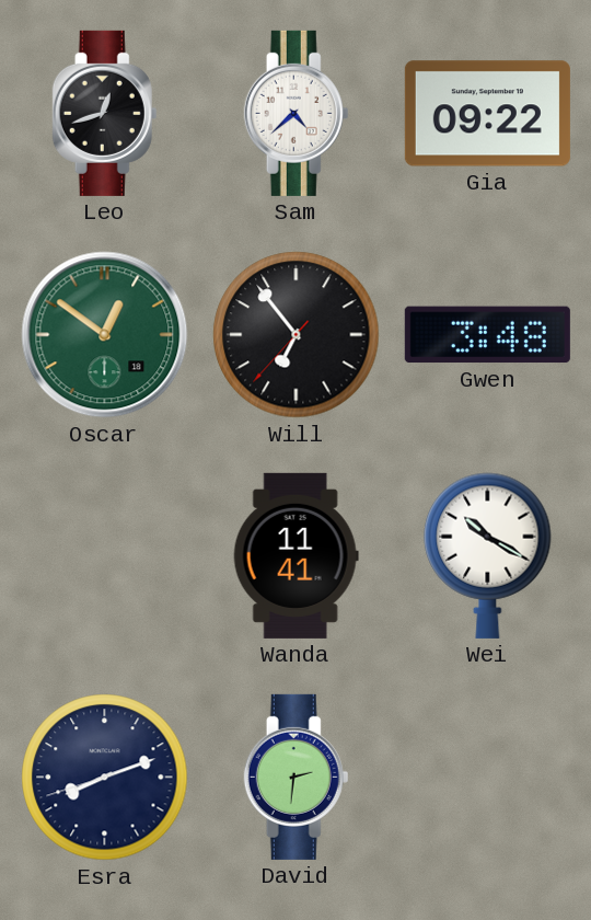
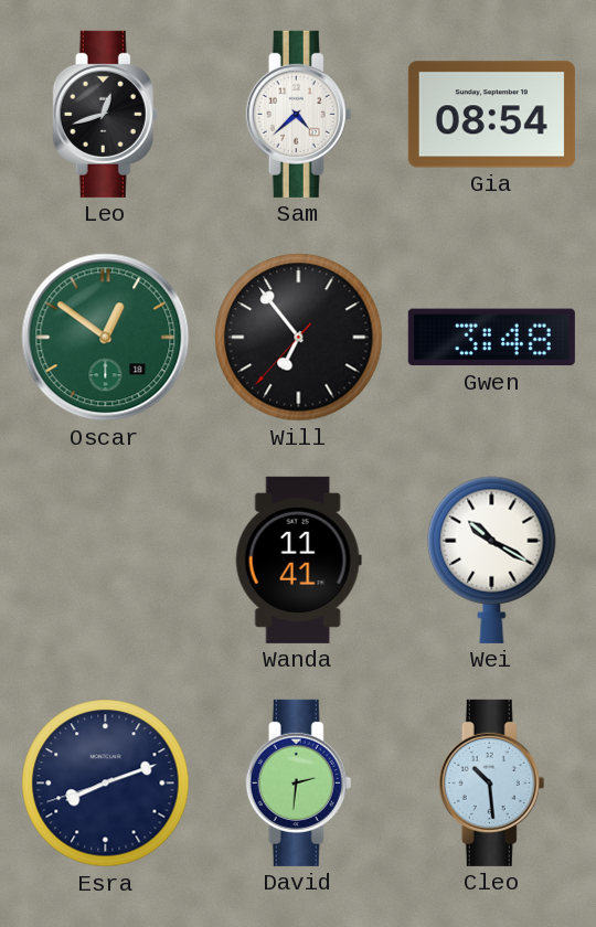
Gia: 09:22 -> 08:54 (491, 115)
Cleo: none -> 10:29 (492, 782)
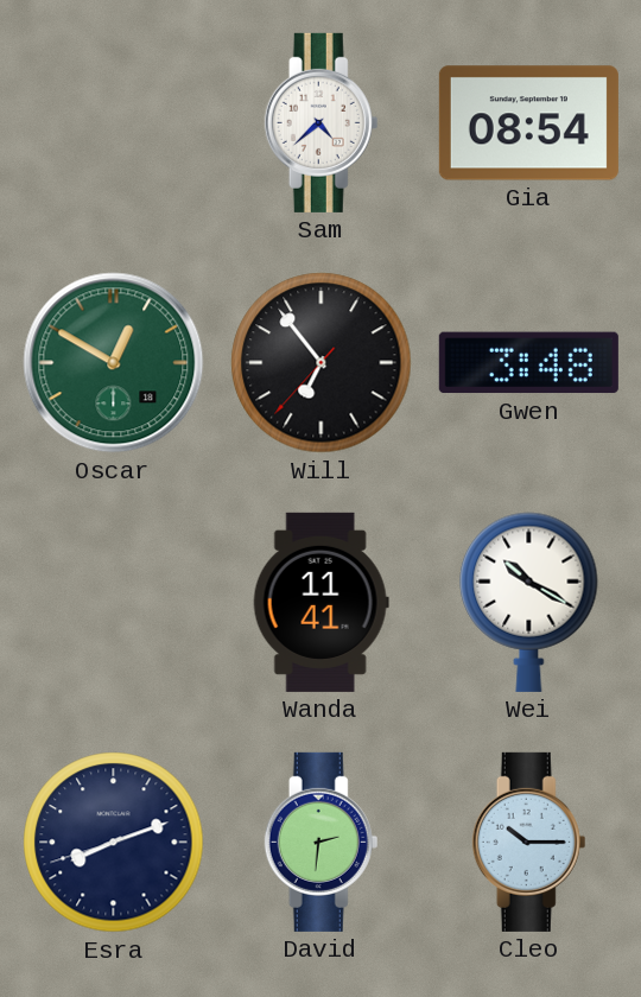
Leo: 12:42 -> none (106, 114)
Oscar: 12:51 -> 12:50 (114, 363)
Cleo: 10:29 -> 10:15 (529, 842)
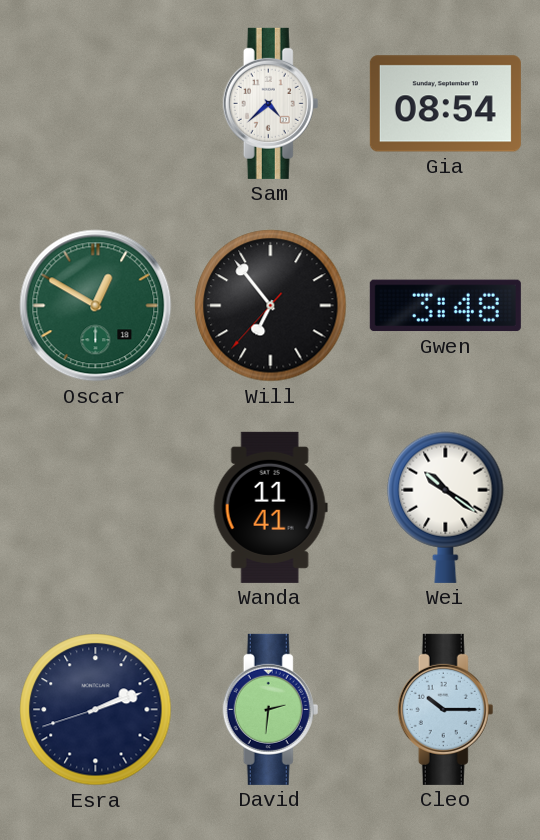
Wei: 10:20 -> 10:21 (446, 507)
Esra: 8:11 -> 2:11 (96, 710)
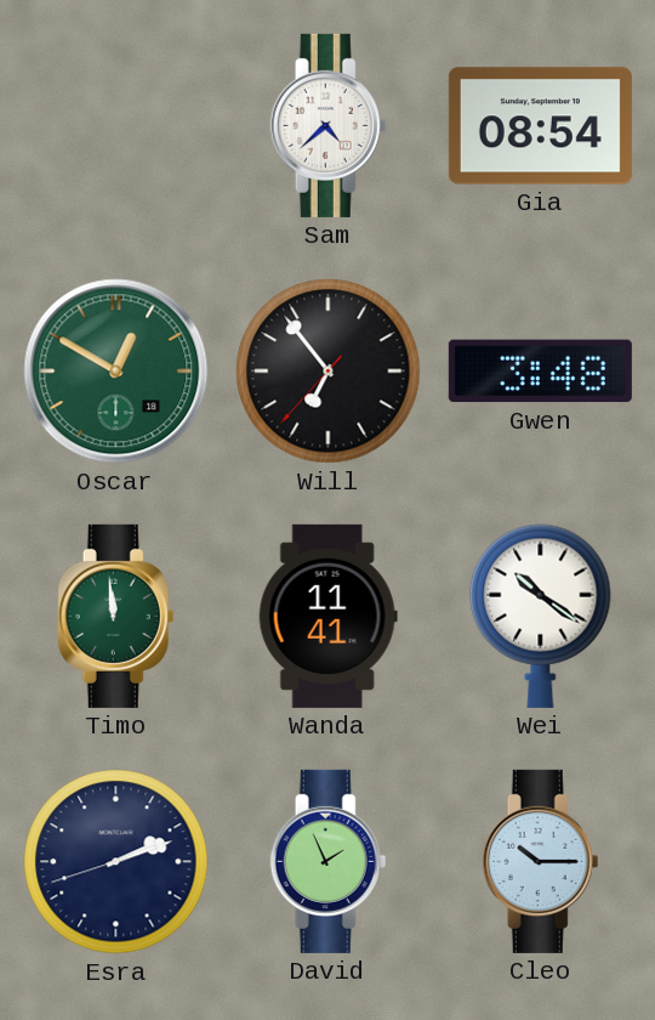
Timo: none -> 11:59 (116, 616)
David: 2:31 -> 1:56 (329, 861)
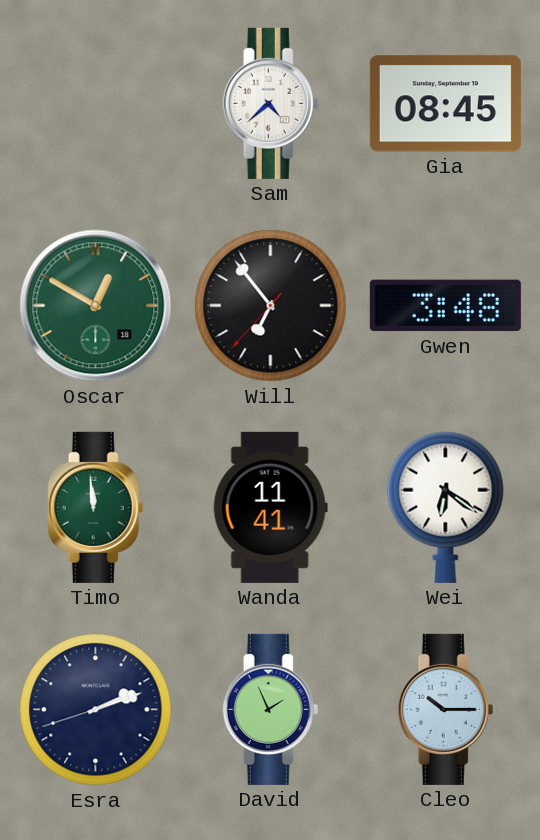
Gia: 08:54 -> 08:45 (445, 104)
Wei: 10:21 -> 6:21 (446, 507)
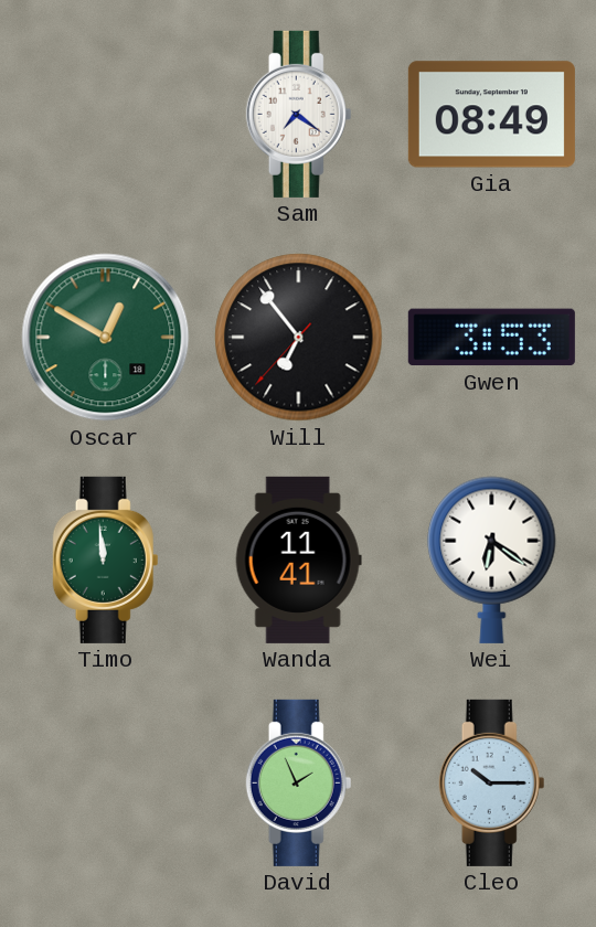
Sam: 4:38 -> 7:21 (299, 114)
Gia: 08:45 -> 08:49 (491, 115)
Gwen: 3:48 -> 3:53 (491, 338)
Esra: 2:11 -> none (96, 710)
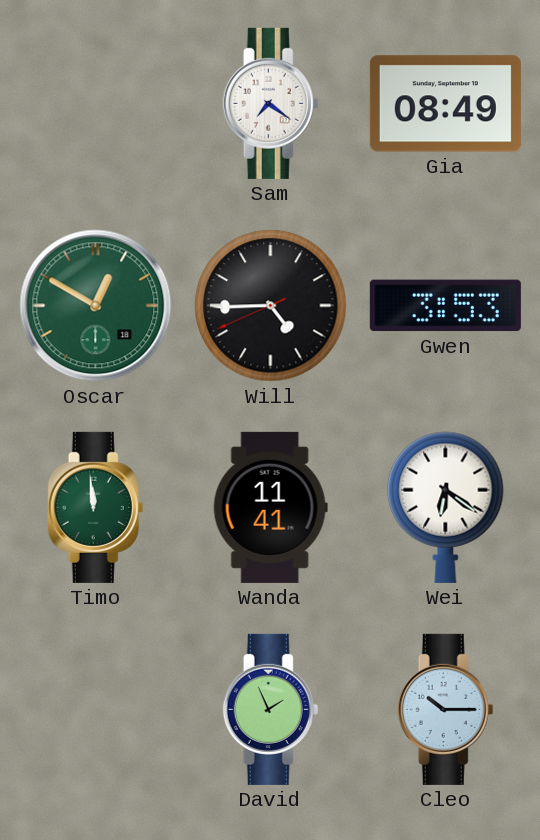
Will: 6:53 -> 4:44 (271, 306)
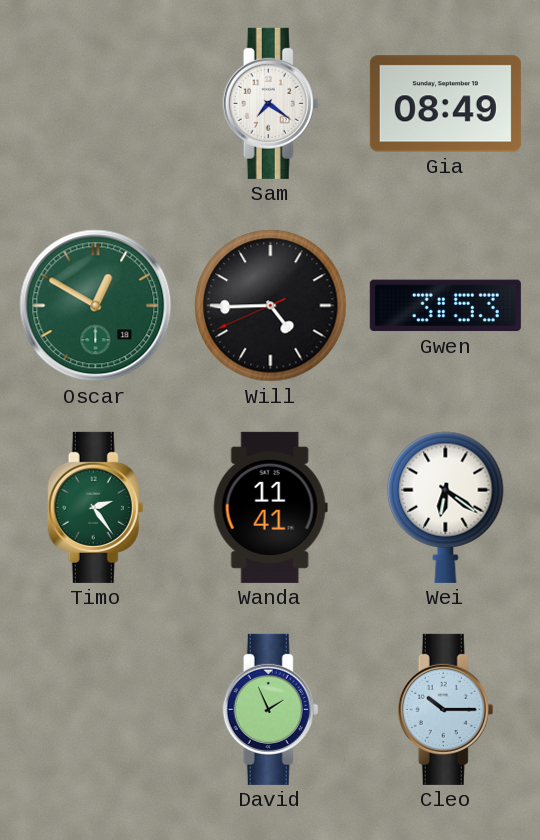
Timo: 11:59 -> 2:24 (96, 507)
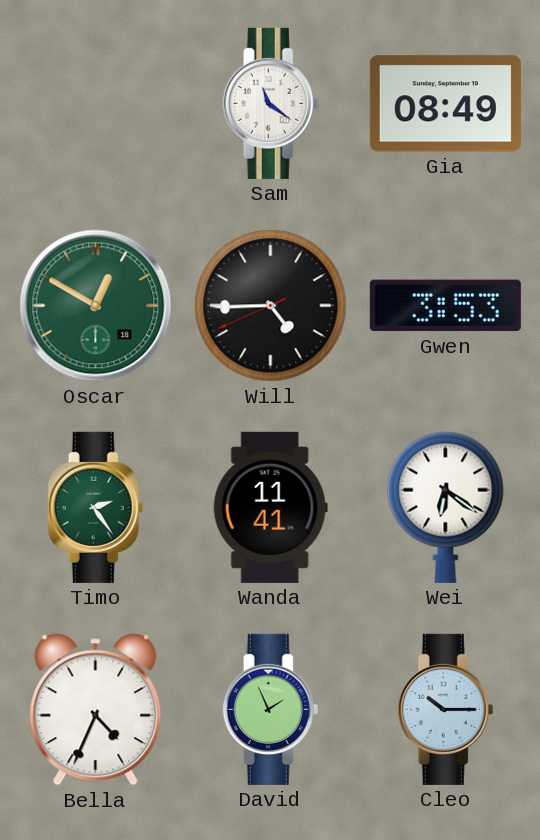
Sam: 7:21 -> 11:21 (271, 103)
Bella: none -> 4:34 (96, 710)
